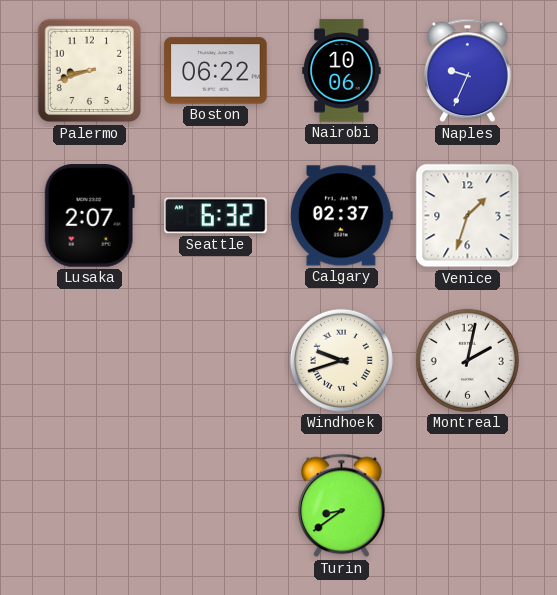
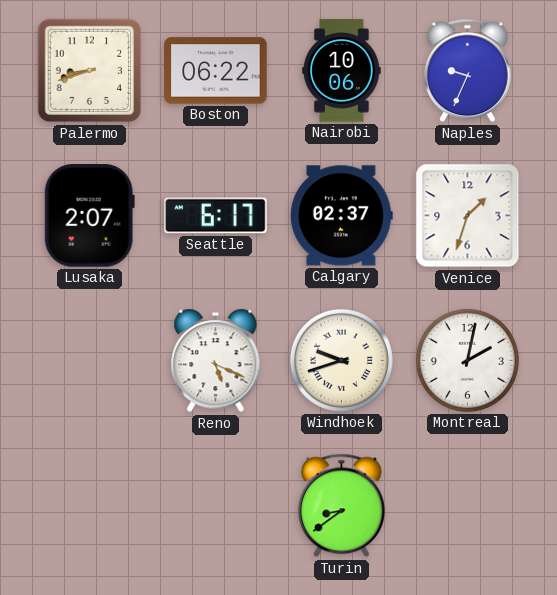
Seattle: 6:32 -> 6:17 (216, 216)
Reno: none -> 5:19 (216, 361)
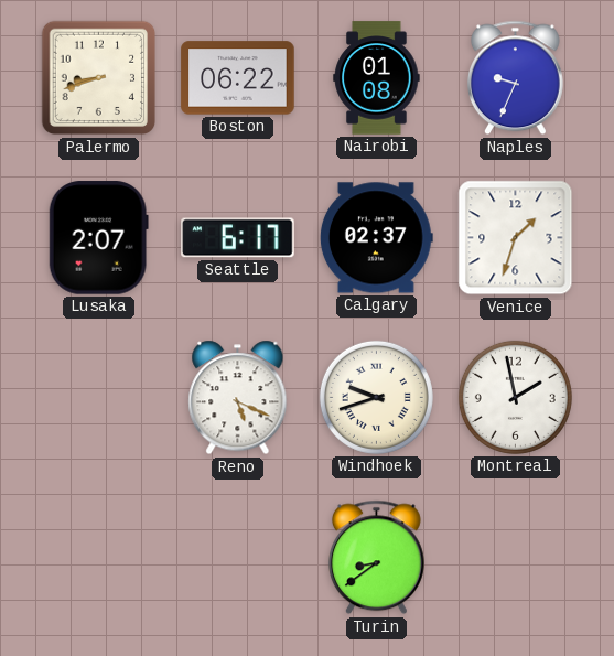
Nairobi: 10:06 -> 01:08 (377, 78)
Montreal: 2:02 -> 1:58 (515, 397)
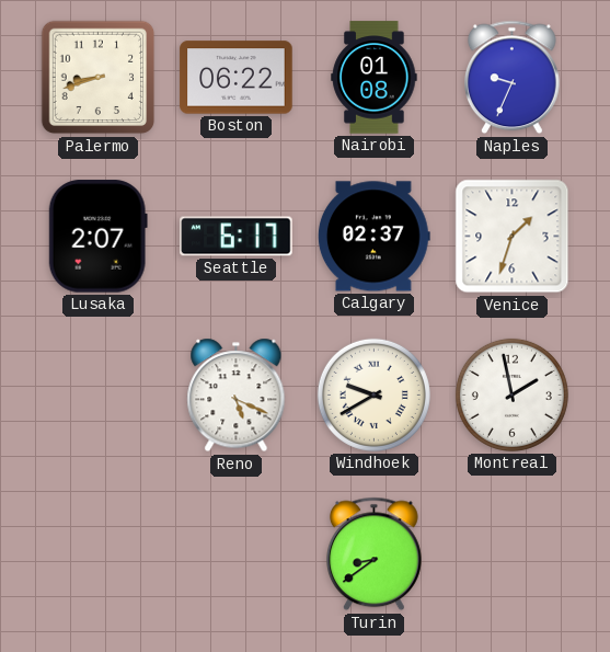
Windhoek: 9:42 -> 9:40 (373, 394)
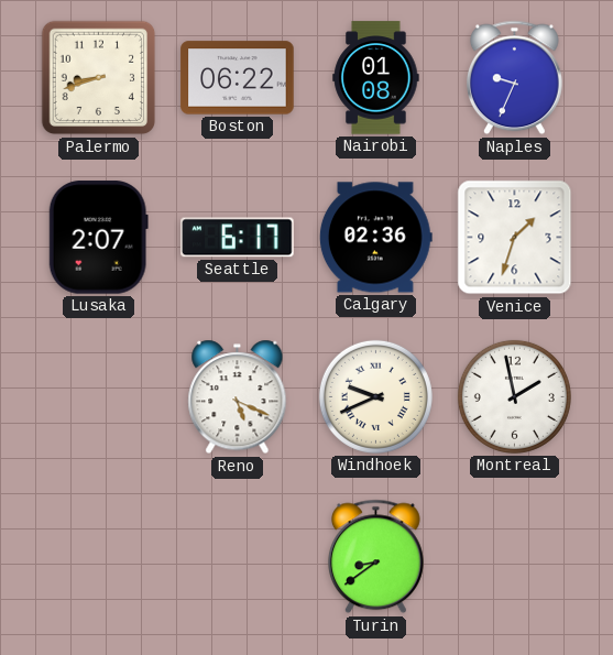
Calgary: 02:37 -> 02:36 (375, 238)
Windhoek: 9:40 -> 9:41 (375, 396)
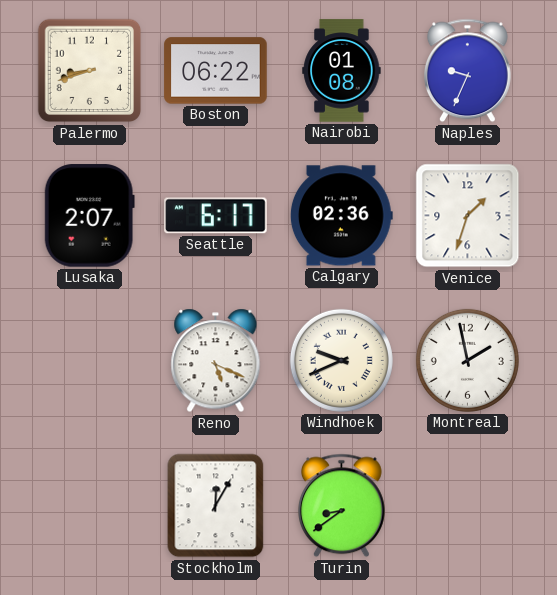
Stockholm: none -> 12:05 (216, 506)
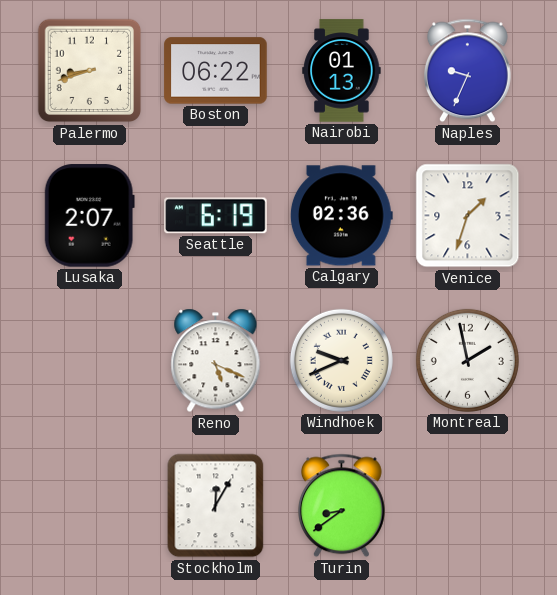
Nairobi: 01:08 -> 01:13 (342, 71)
Seattle: 6:17 -> 6:19 (216, 216)
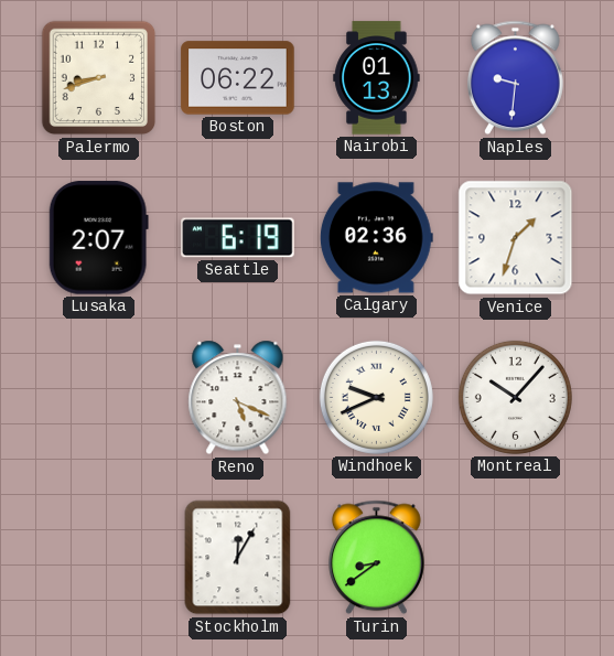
Naples: 9:34 -> 9:31 (515, 78)
Montreal: 1:58 -> 10:07 (515, 397)
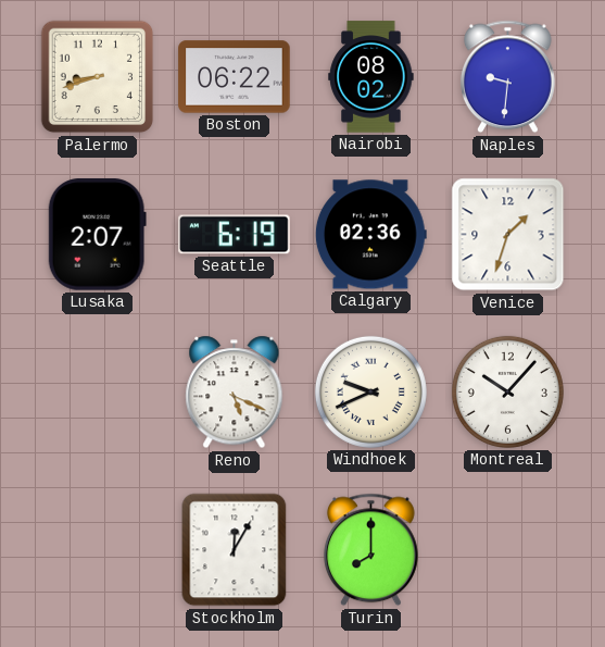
Nairobi: 01:13 -> 08:02 (371, 77)
Turin: 8:39 -> 8:00 (370, 550)
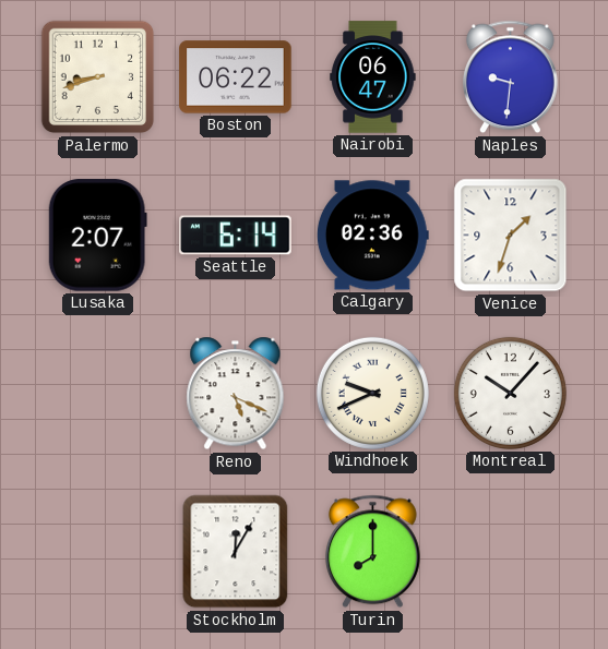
Nairobi: 08:02 -> 06:47 (373, 77)
Seattle: 6:19 -> 6:14 (236, 236)
